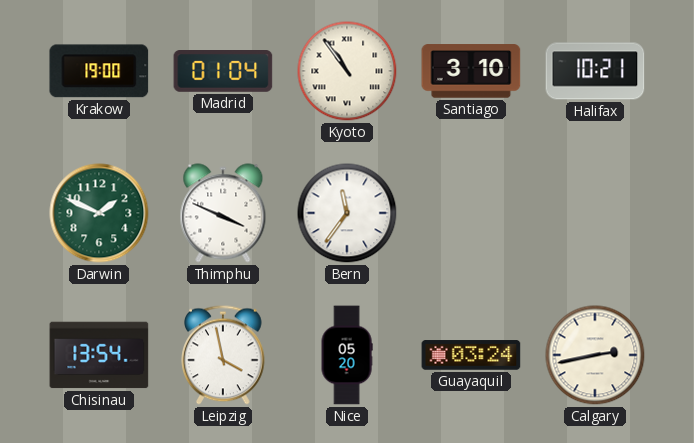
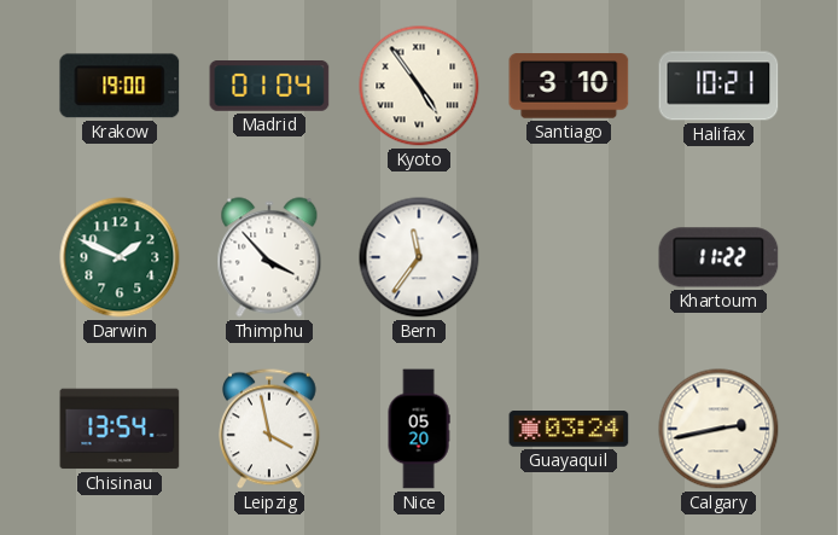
Kyoto: 10:54 -> 4:54 (419, 86)
Thimphu: 3:49 -> 3:53 (269, 257)
Khartoum: none -> 11:22 (718, 257)
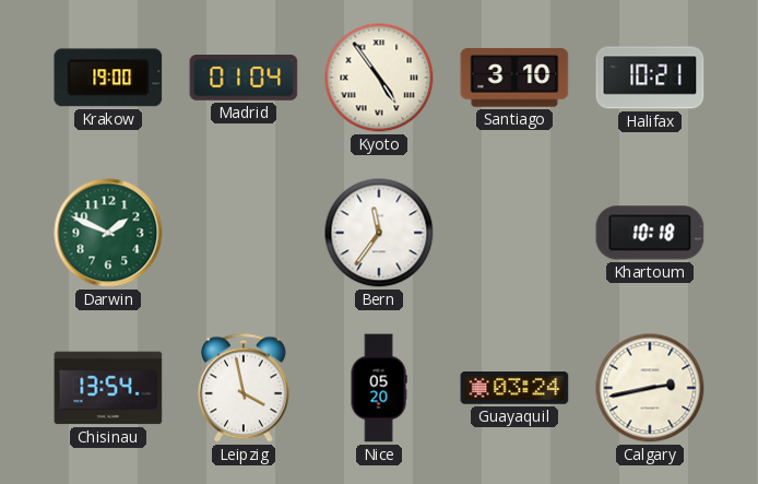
Thimphu: 3:53 -> none (269, 257)
Khartoum: 11:22 -> 10:18 (650, 233)
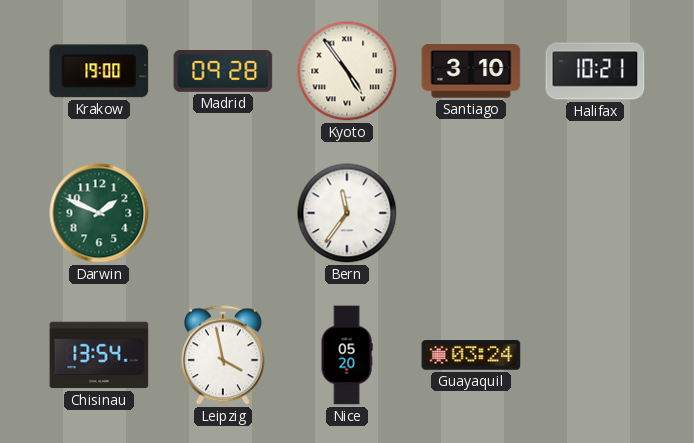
Madrid: 01:04 -> 09:28 (223, 71)
Khartoum: 10:18 -> none (650, 233)
Calgary: 2:43 -> none (650, 388)
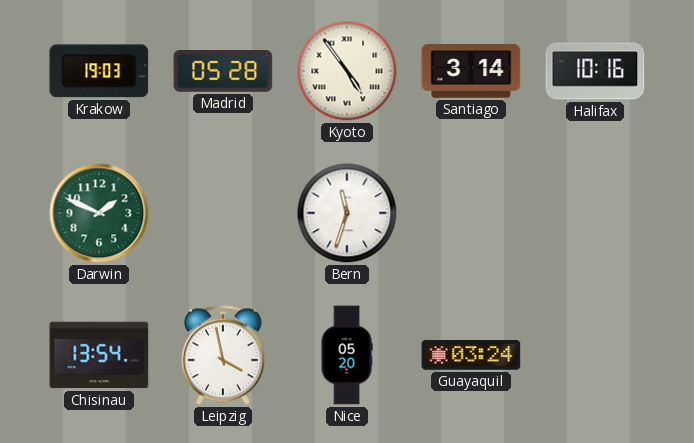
Krakow: 19:00 -> 19:03 (99, 71)
Madrid: 09:28 -> 05:28 (223, 71)
Santiago: 3:10 -> 3:14 (471, 71)
Halifax: 10:21 -> 10:16 (595, 71)
Bern: 11:36 -> 11:33 (347, 213)
